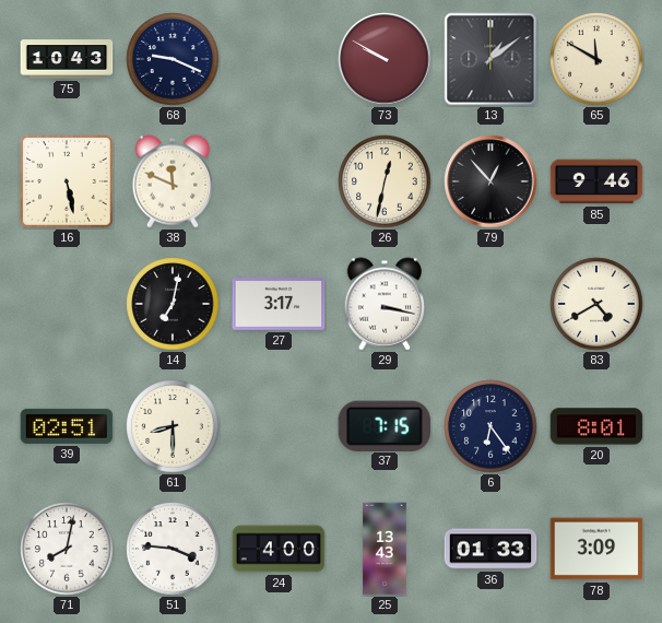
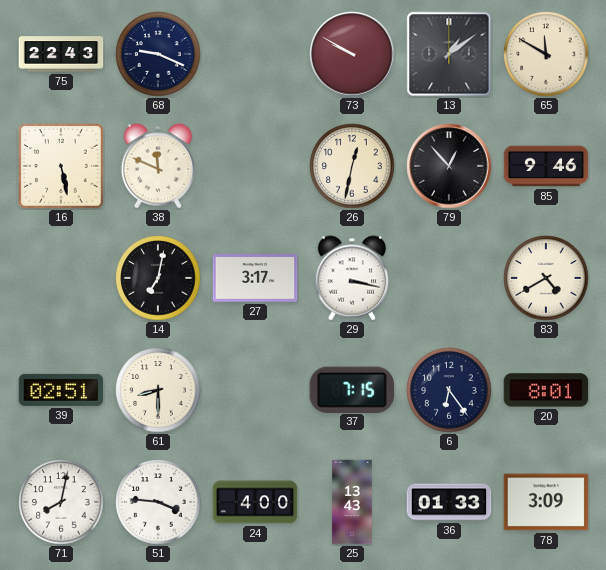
75: 10:43 -> 22:43 (61, 54)
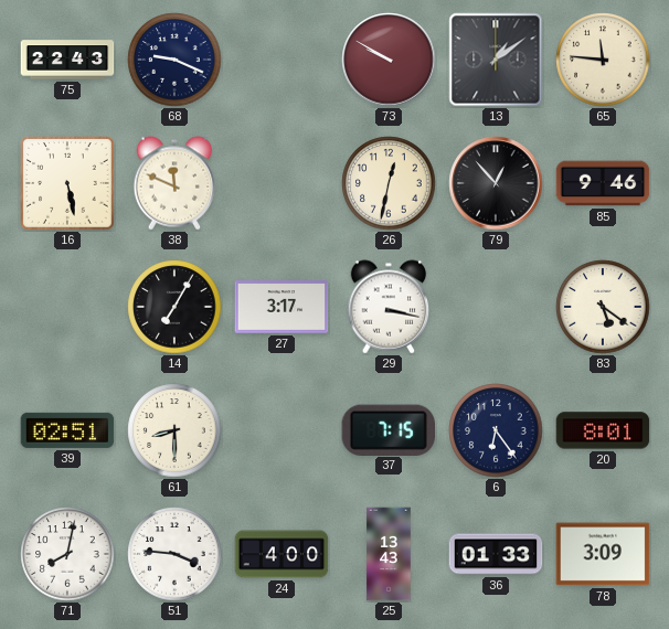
65: 11:50 -> 11:46 (603, 60)
14: 7:02 -> 7:05 (174, 307)
83: 4:40 -> 5:21 (603, 307)
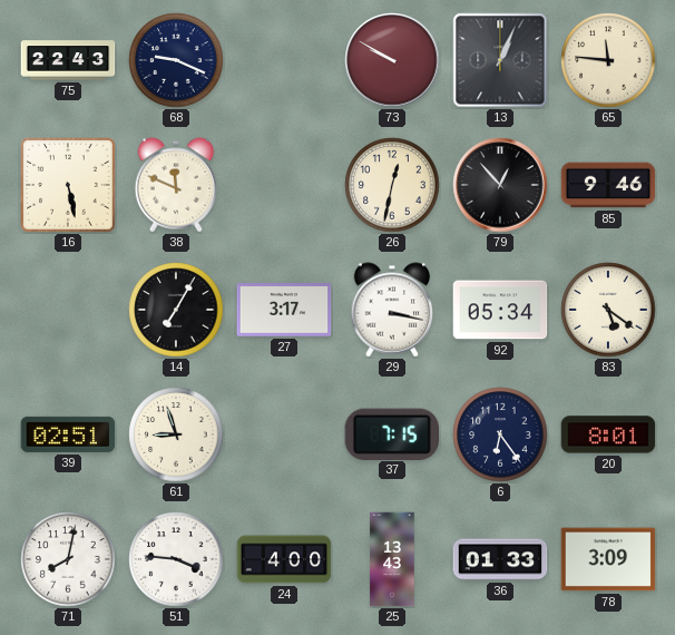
13: 1:09 -> 1:04 (500, 60)
92: none -> 05:34 (500, 310)
61: 8:30 -> 8:57 (176, 434)
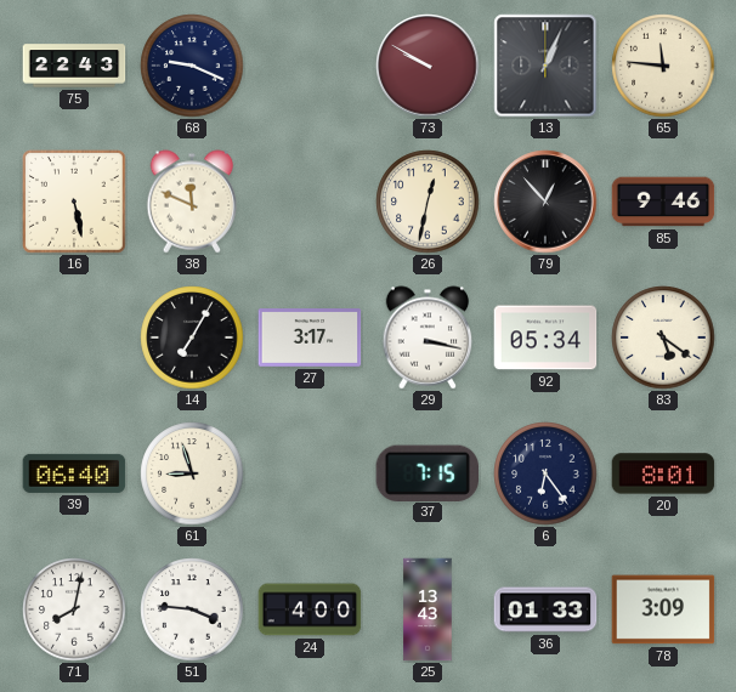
39: 02:51 -> 06:40 (74, 473)
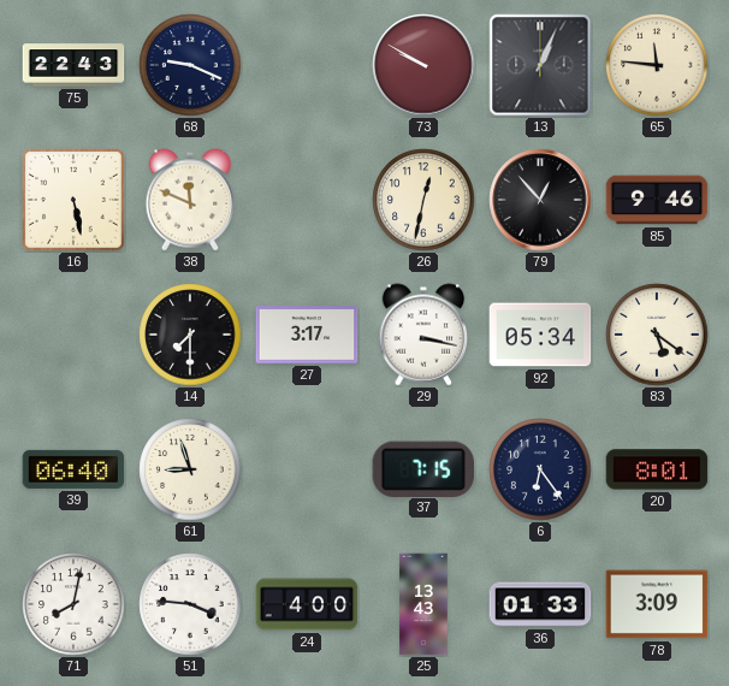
14: 7:05 -> 7:30 (190, 335)
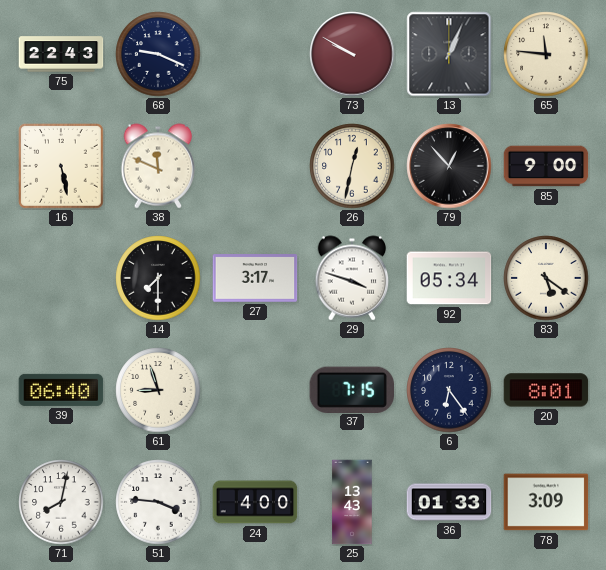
85: 9:46 -> 9:00 (546, 166)
29: 3:17 -> 3:48 (352, 278)
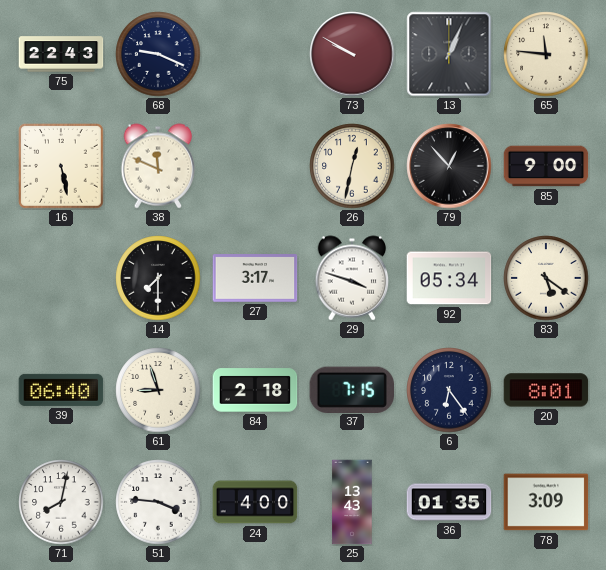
84: none -> 2:18 (255, 390)
36: 01:33 -> 01:35 (449, 502)
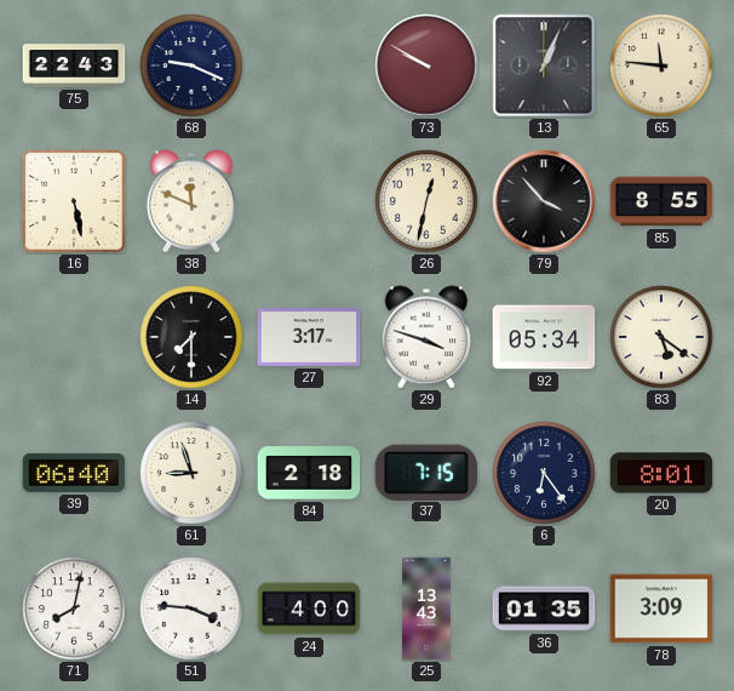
79: 12:53 -> 3:53 (544, 201)
85: 9:00 -> 8:55 (661, 201)
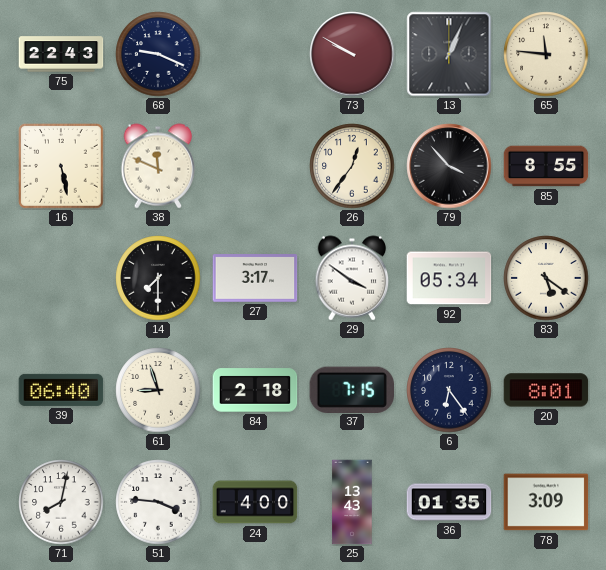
26: 12:32 -> 12:36 (352, 166)
29: 3:48 -> 3:51 (352, 278)
